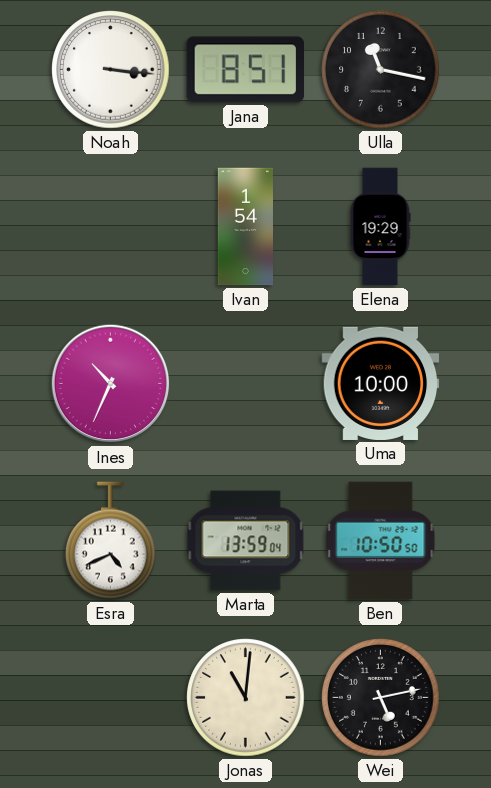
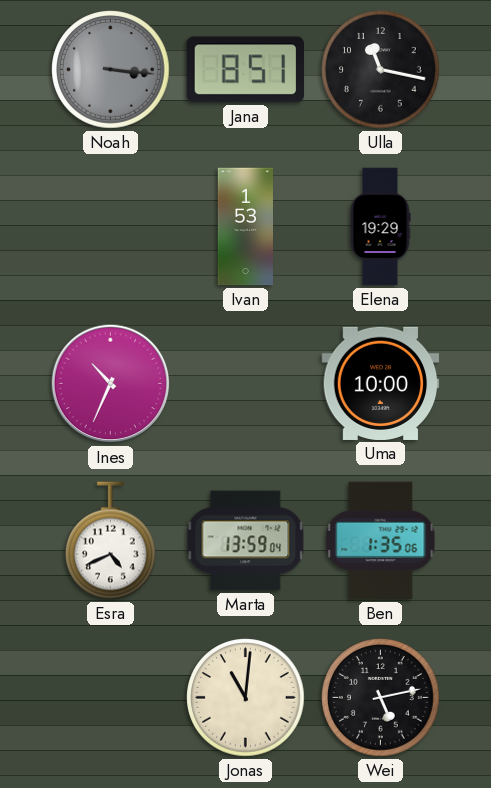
Noah dial: white -> grey (111, 70)
Ivan: 1:54 -> 1:53 (245, 227)
Ben: 10:50 -> 1:35 (381, 541)
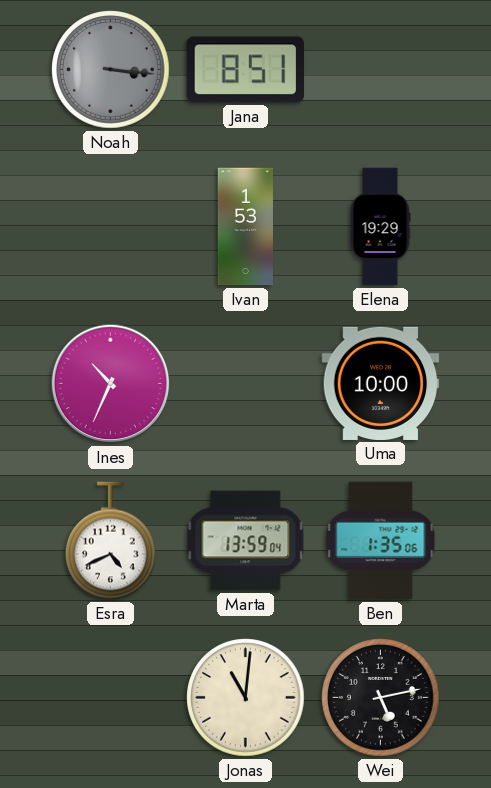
Ulla: 11:17 -> none (381, 70)
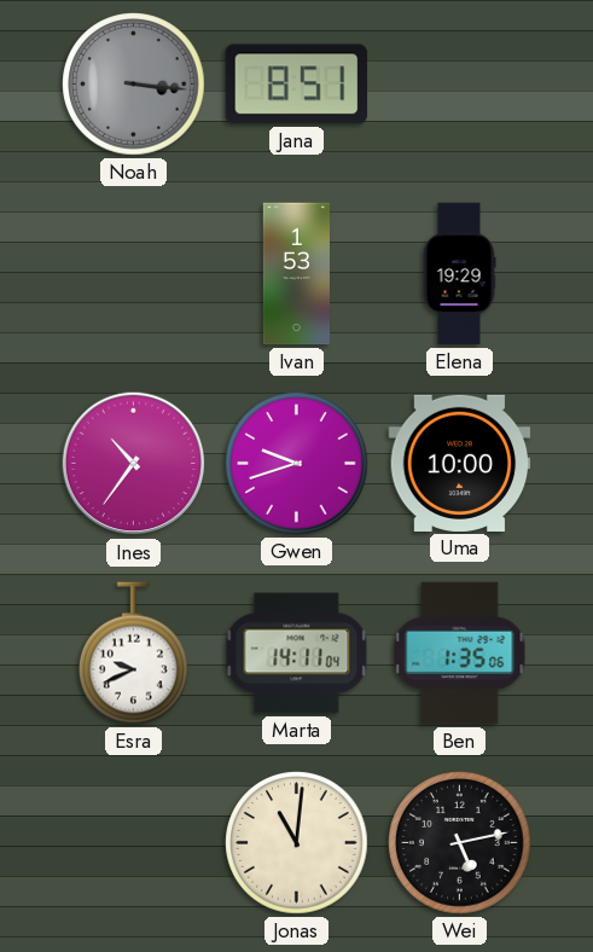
Ines: 10:34 -> 10:36 (134, 464)
Gwen: none -> 9:42 (297, 464)
Esra: 4:41 -> 9:41 (134, 654)
Marta: 13:59 -> 14:11 (297, 654)
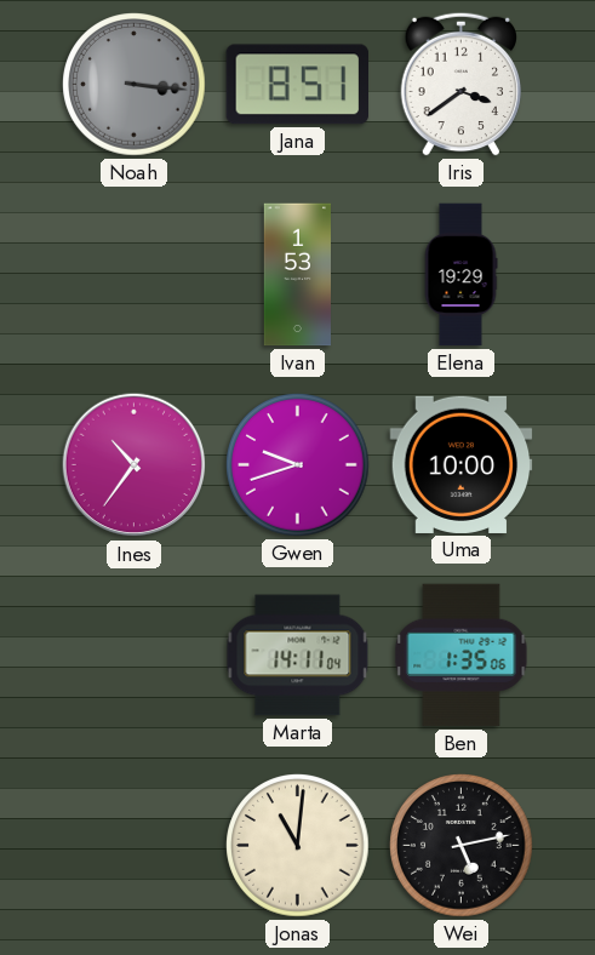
Iris: none -> 3:39 (462, 84)
Esra: 9:41 -> none (134, 654)
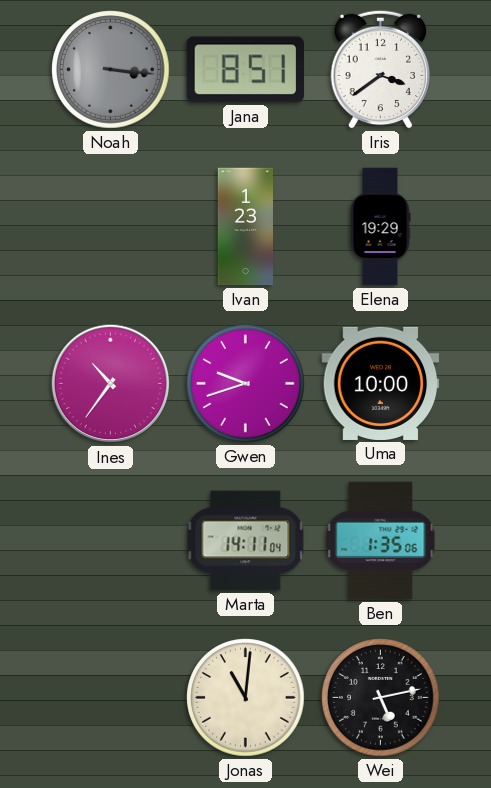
Ivan: 1:53 -> 1:23 (245, 227)
